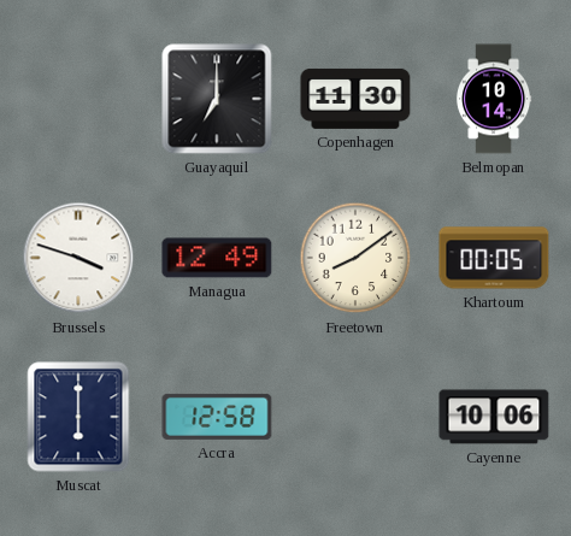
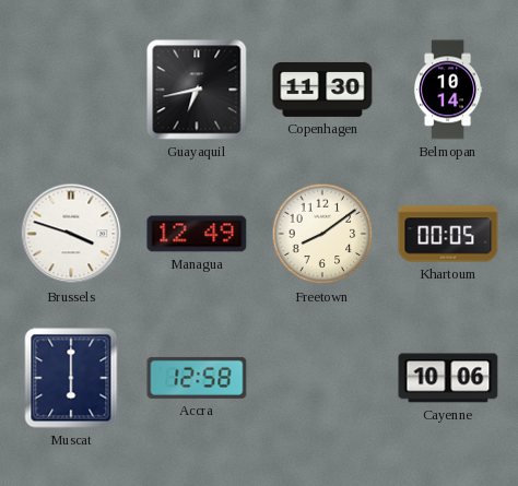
Guayaquil: 7:00 -> 6:43 (197, 90)
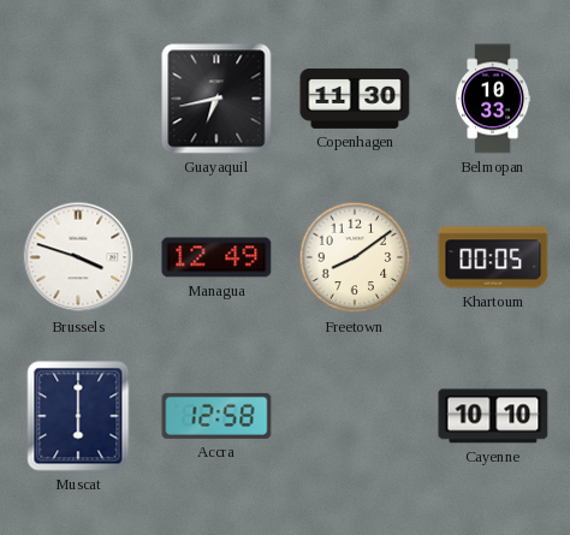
Belmopan: 10:14 -> 10:33 (493, 99)
Cayenne: 10:06 -> 10:10 (493, 416)
